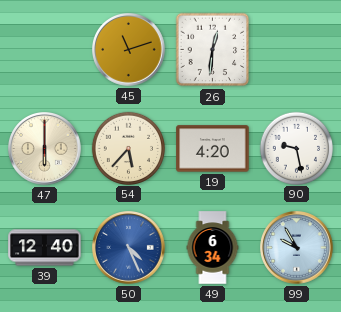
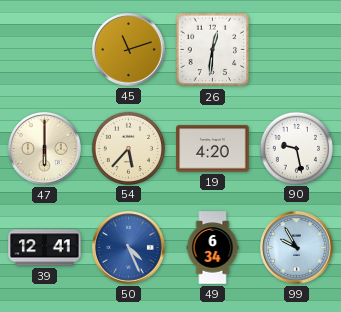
39: 12:40 -> 12:41 (45, 248)
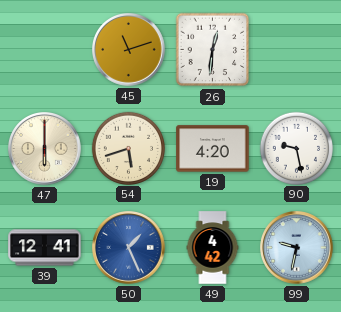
54: 5:37 -> 5:42 (128, 148)
50: 4:26 -> 1:26 (129, 248)
49: 6:34 -> 4:42 (213, 248)
99: 9:55 -> 9:32 (297, 248)
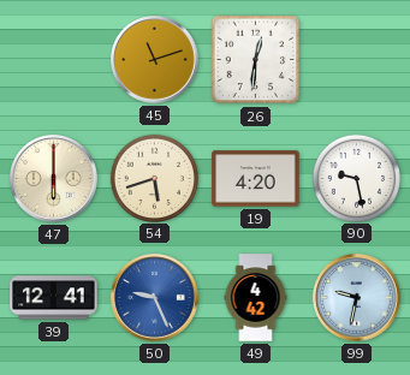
50: 1:26 -> 9:26 (155, 298)
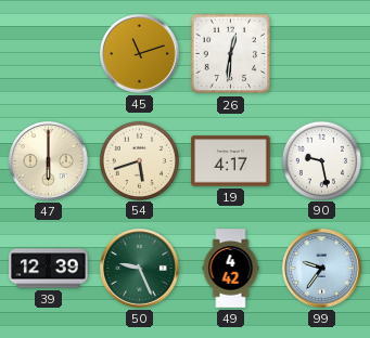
19: 4:20 -> 4:17 (231, 161)
39: 12:41 -> 12:39 (49, 269)
50 dial: blue -> green (140, 269)
99: 9:32 -> 9:36 (322, 269)
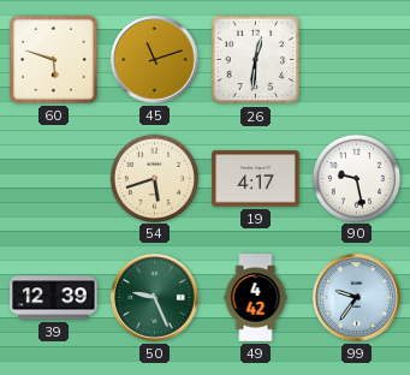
60: none -> 5:48 (53, 59)
47: 6:00 -> none (49, 161)
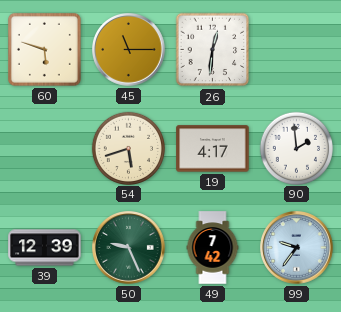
45: 11:12 -> 11:15 (129, 50)
90: 9:28 -> 1:59 (296, 148)
49: 4:42 -> 7:42 (213, 248)
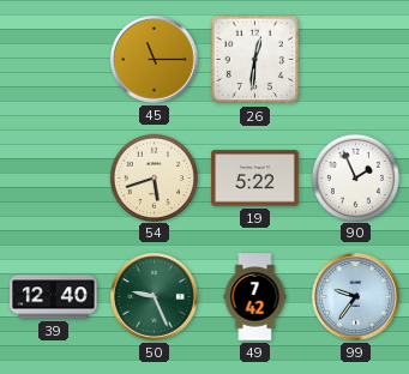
60: 5:48 -> none (44, 49)
19: 4:17 -> 5:22 (255, 179)
90: 1:59 -> 1:56 (355, 177)
39: 12:39 -> 12:40 (54, 297)
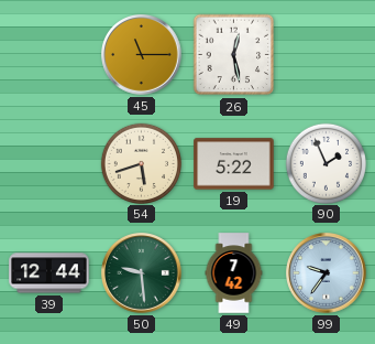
26: 12:31 -> 12:28 (234, 55)
39: 12:40 -> 12:44 (49, 273)
50: 9:26 -> 9:29 (142, 273)
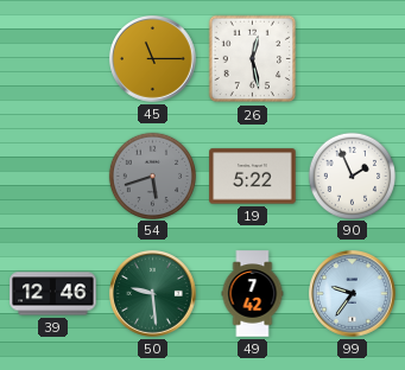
54 dial: cream -> grey (152, 176)
39: 12:44 -> 12:46 (53, 294)
